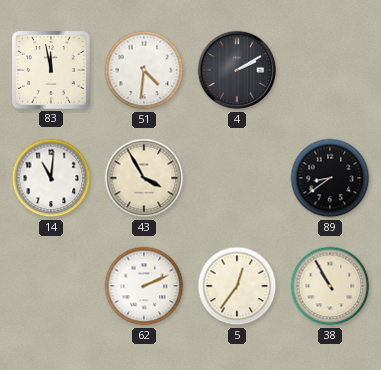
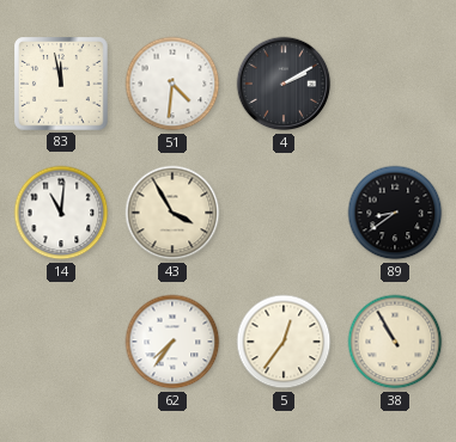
62: 2:11 -> 7:36 (172, 342)
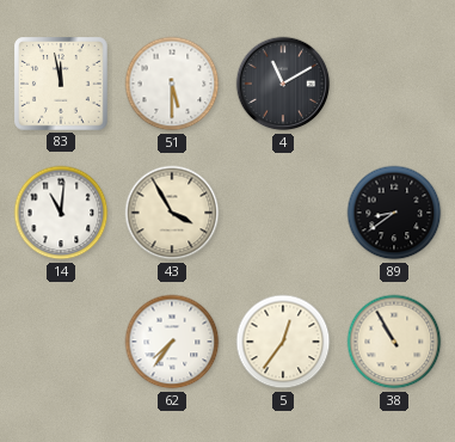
51: 4:31 -> 5:30 (172, 84)
4: 2:10 -> 11:10 (283, 84)
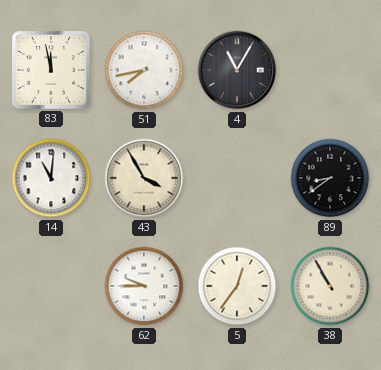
51: 5:30 -> 7:43 (144, 70)
4: 11:10 -> 11:05 (237, 70)
62: 7:36 -> 9:45 (144, 286)
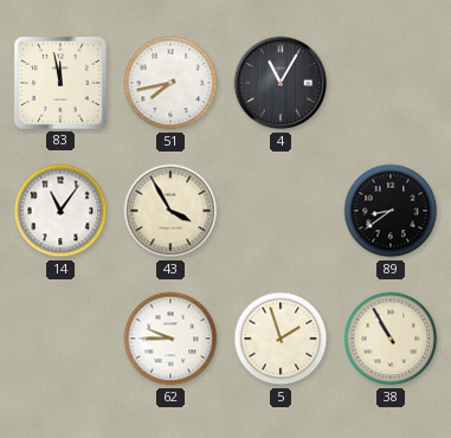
14: 11:01 -> 11:06 (60, 211)
5: 12:36 -> 1:57 (281, 339)
